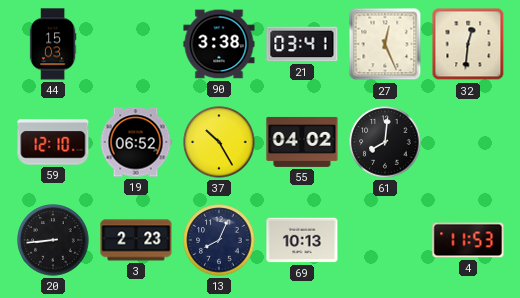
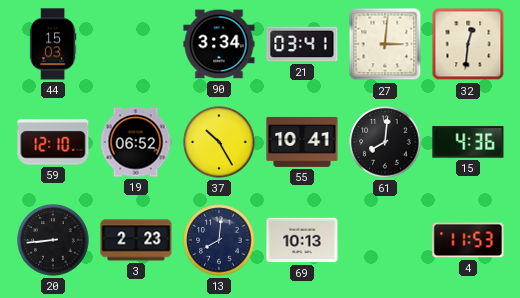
90: 3:38 -> 3:34 (219, 44)
27: 12:26 -> 3:01 (385, 44)
55: 04:02 -> 10:41 (302, 142)
15: none -> 4:36 (468, 142)
13: 8:04 -> 8:01 (219, 240)
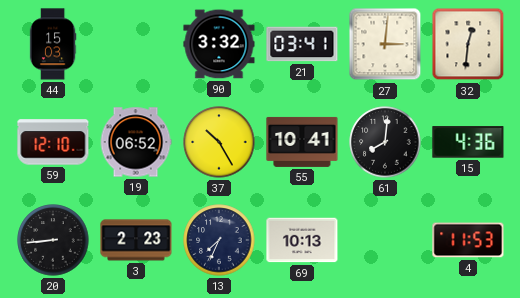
90: 3:34 -> 3:32 (219, 44)
13: 8:01 -> 7:34 (219, 240)
